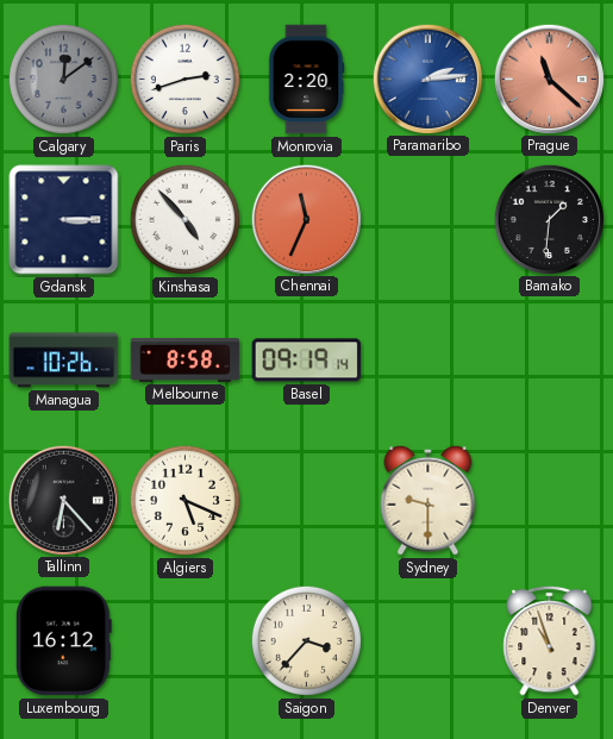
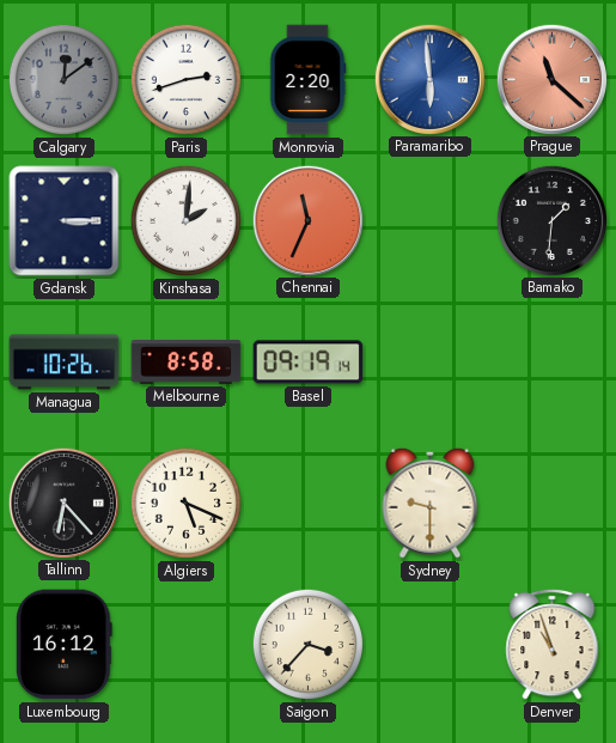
Paramaribo: 2:14 -> 5:59 (429, 79)
Kinshasa: 4:53 -> 2:01 (185, 220)
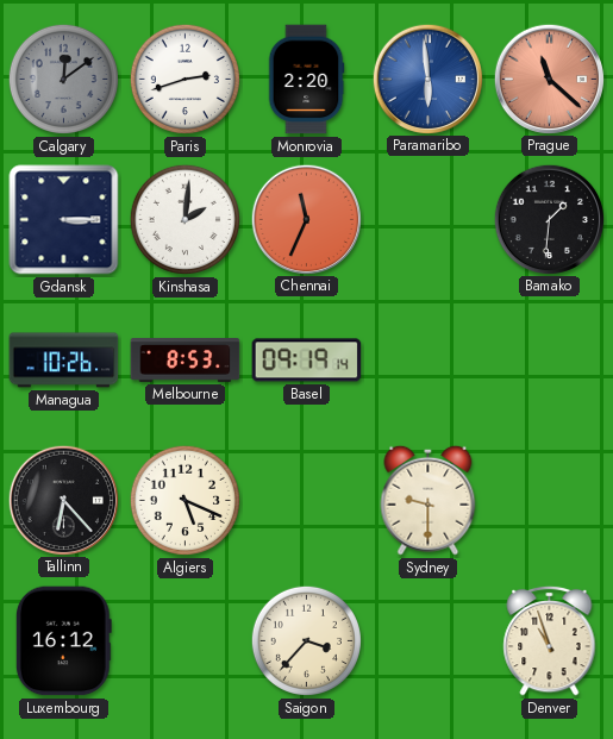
Melbourne: 8:58 -> 8:53 (186, 361)
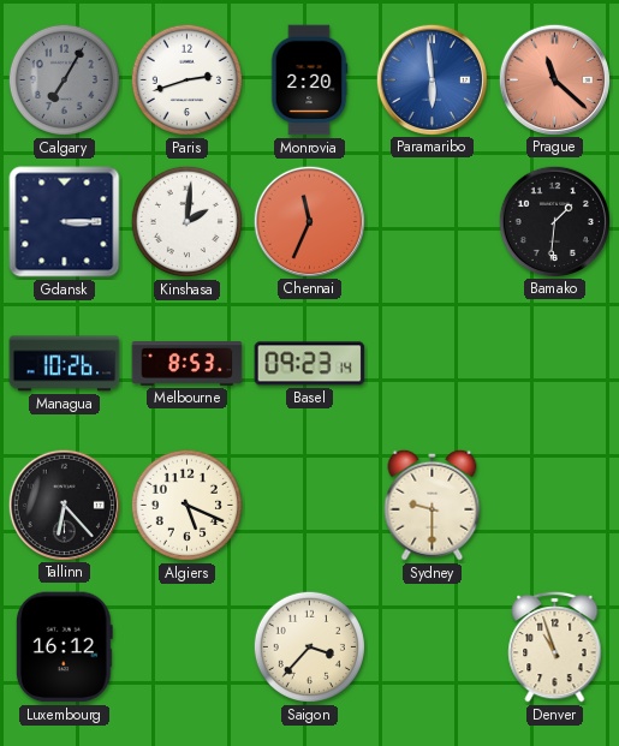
Calgary: 12:09 -> 7:05 (64, 79)
Basel: 09:19 -> 09:23 (310, 364)
